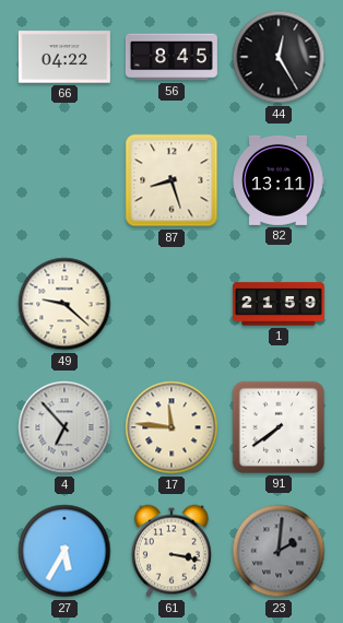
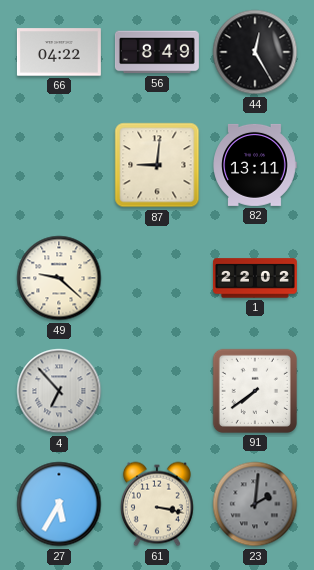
56: 8:45 -> 8:49 (157, 52)
87: 8:27 -> 9:01 (157, 165)
1: 21:59 -> 22:02 (255, 278)
17: 11:46 -> none (171, 427)
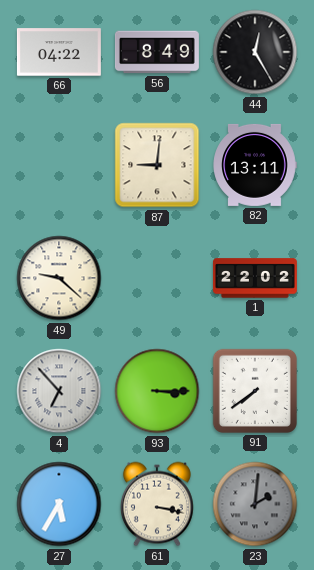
93: none -> 3:15 (157, 391)
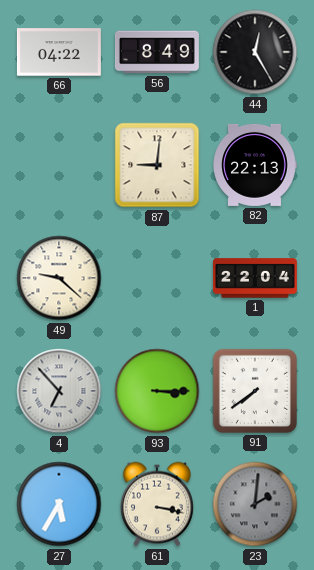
82: 13:11 -> 22:13 (255, 165)
1: 22:02 -> 22:04 (255, 278)
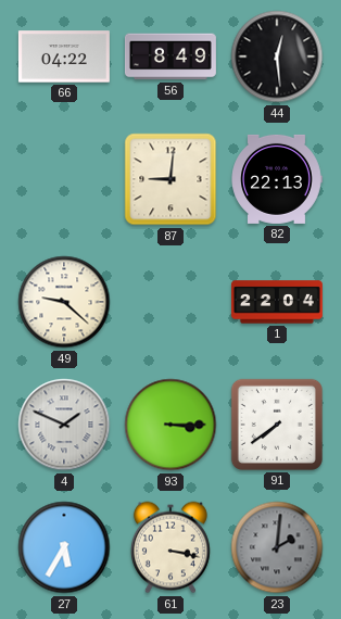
44: 12:25 -> 12:29 (277, 56)
4: 6:53 -> 1:49 (64, 425)
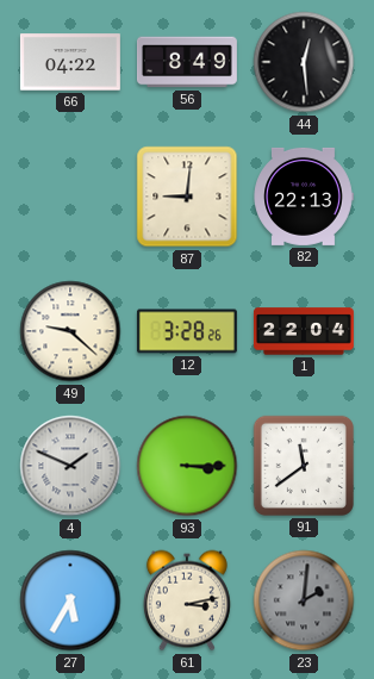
12: none -> 3:28 (187, 331)
91: 7:39 -> 11:39 (304, 466)
61: 3:17 -> 3:13 (187, 600)
